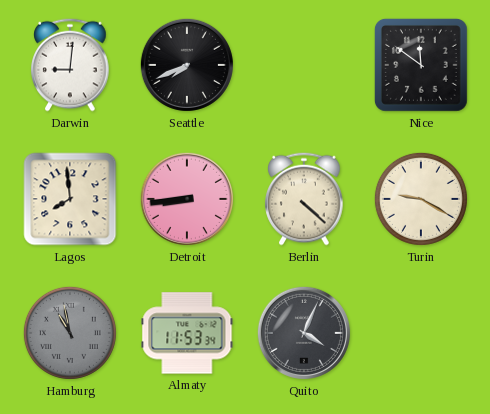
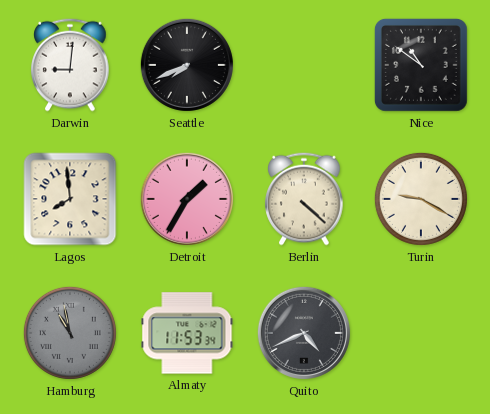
Nice: 11:51 -> 10:51 (421, 65)
Detroit: 8:44 -> 1:35 (187, 199)
Quito: 4:04 -> 4:41 (304, 333)
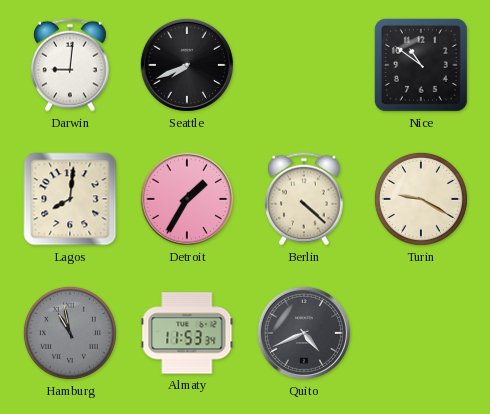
Lagos: 7:59 -> 8:01 (70, 199)
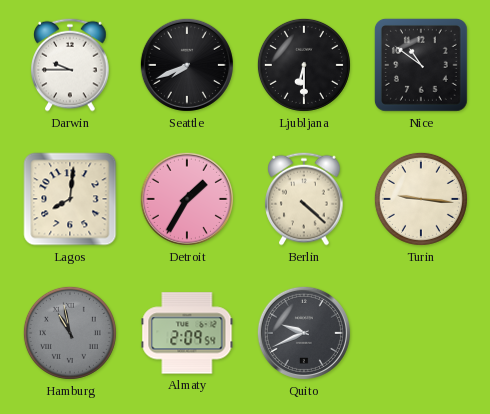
Darwin: 9:01 -> 9:45 (70, 65)
Ljubljana: none -> 6:30 (304, 65)
Turin: 9:20 -> 9:16 (421, 199)
Almaty: 11:53 -> 2:09 (187, 333)
Quito: 4:41 -> 9:41 (304, 333)
